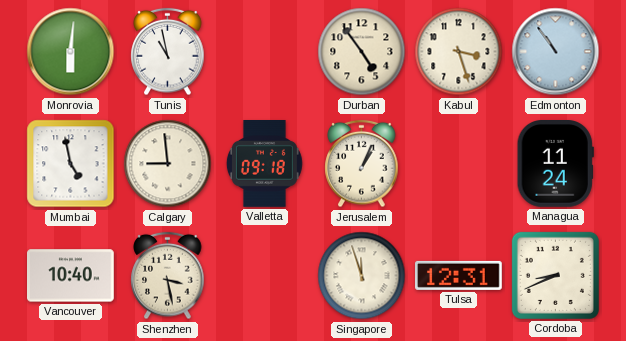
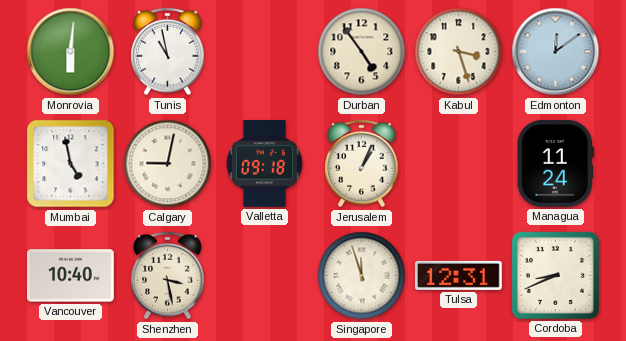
Edmonton: 10:54 -> 12:09 (556, 52)
Calgary: 8:59 -> 9:02 (168, 164)
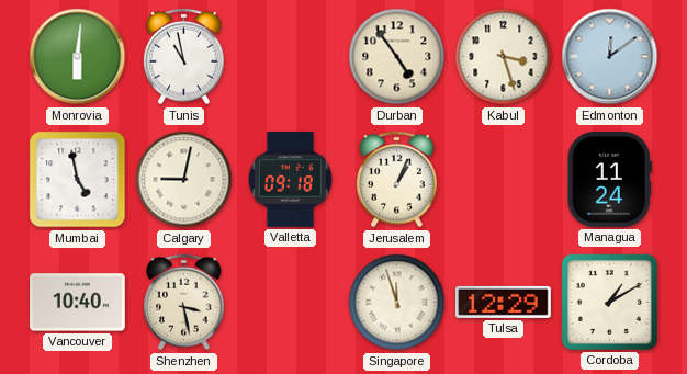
Tulsa: 12:31 -> 12:29 (504, 302)
Cordoba: 8:41 -> 1:10 (609, 302)
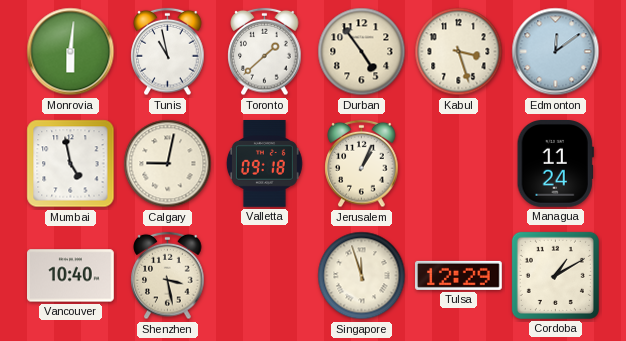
Toronto: none -> 1:38 (265, 52)
